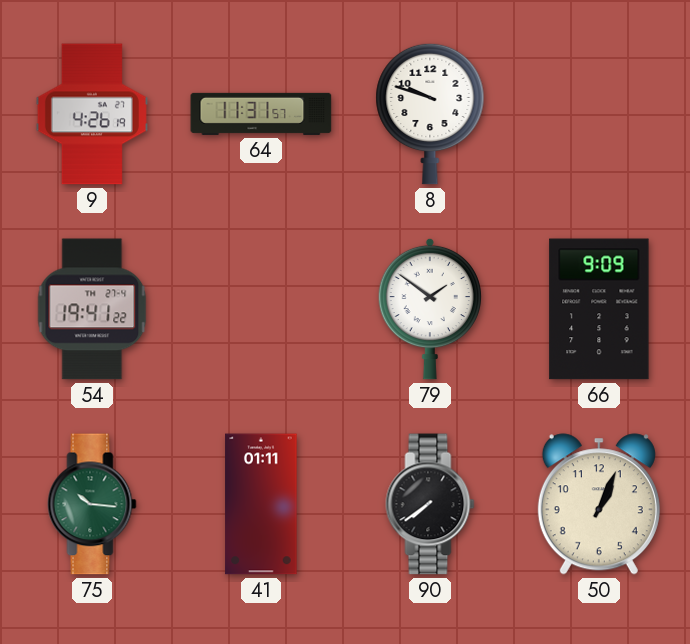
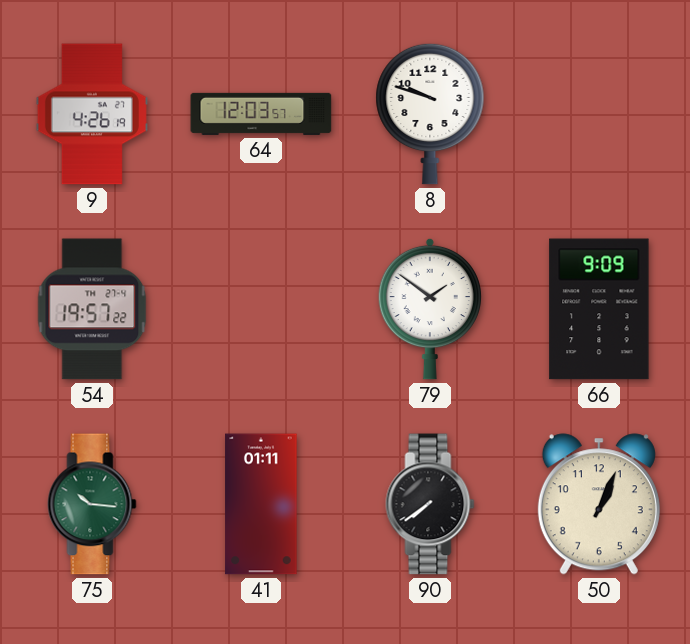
64: 11:31 -> 12:03 (261, 114)
54: 19:41 -> 19:57 (92, 309)
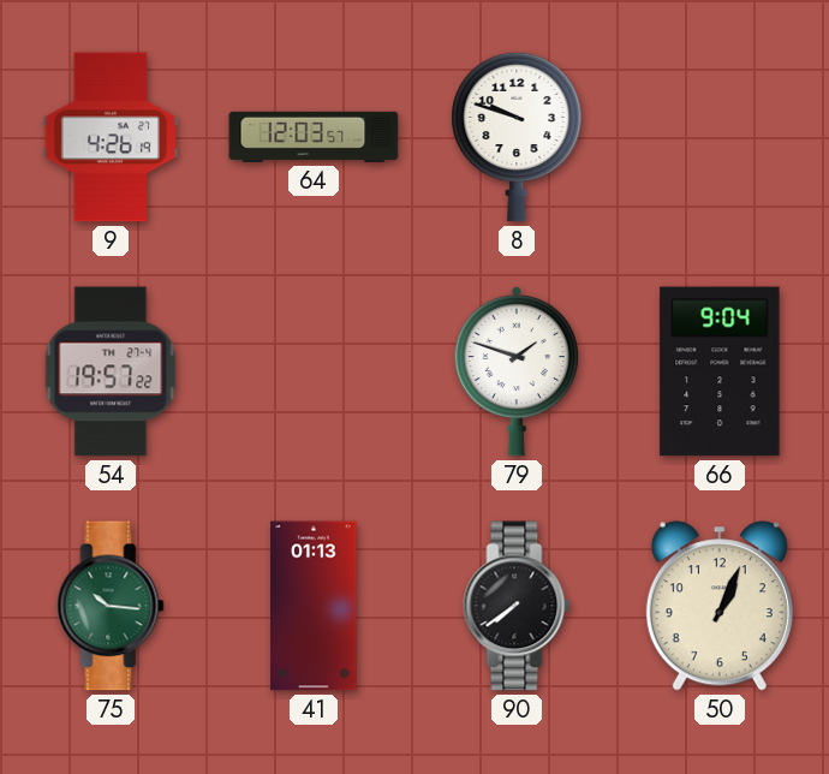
79: 1:51 -> 1:48 (517, 371)
66: 9:09 -> 9:04 (720, 371)
41: 01:11 -> 01:13 (314, 606)
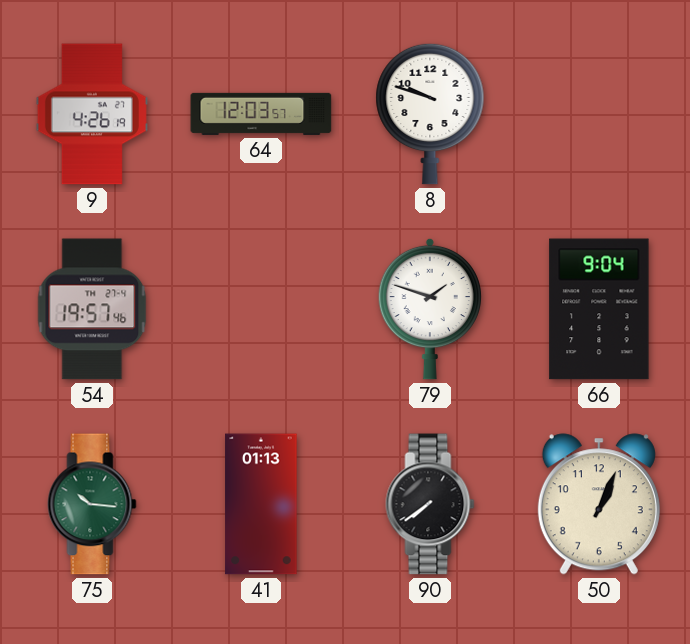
54: 19:57:22 -> 19:57:46 (92, 309)
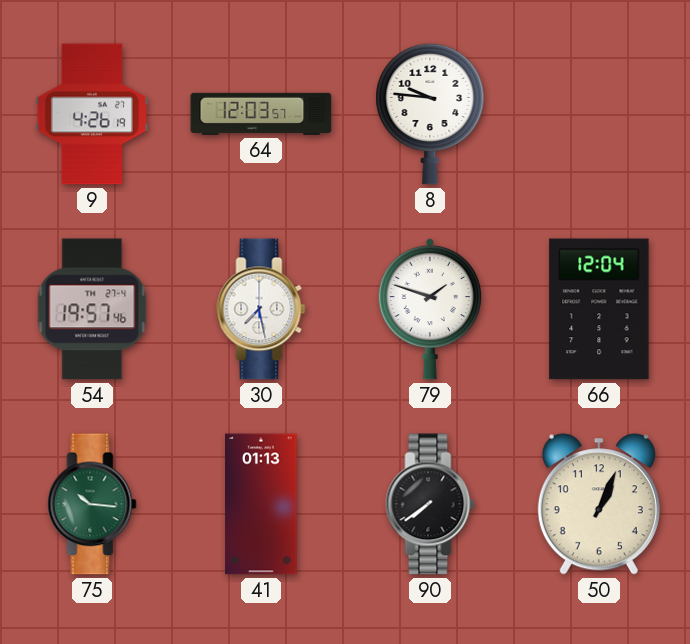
8: 9:48 -> 9:46 (430, 114)
30: none -> 7:28 (261, 309)
66: 9:04 -> 12:04 (599, 309)
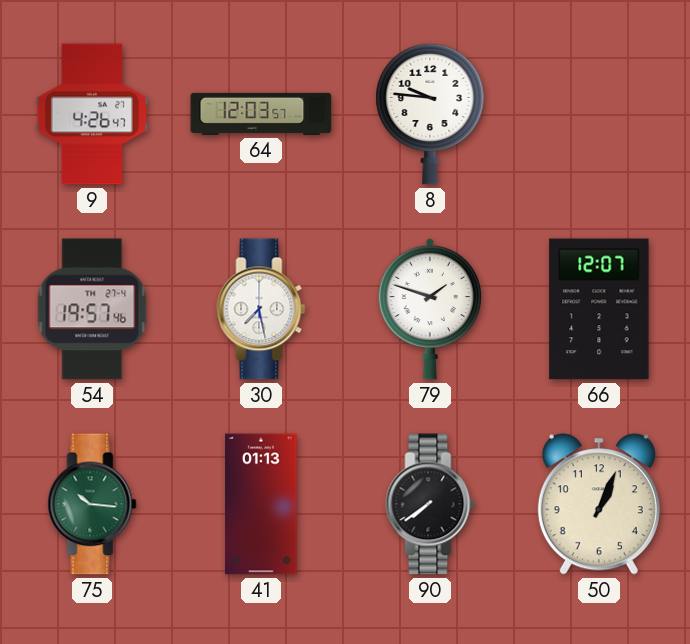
9: 4:26:19 -> 4:26:47 (92, 114)
66: 12:04 -> 12:07 (599, 309)
